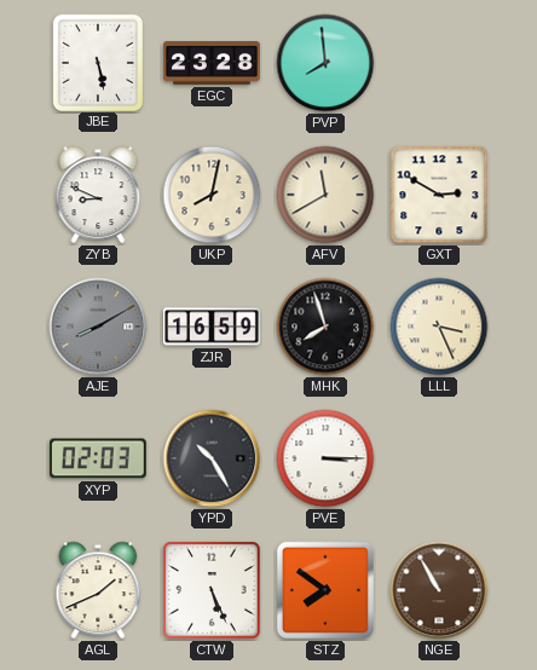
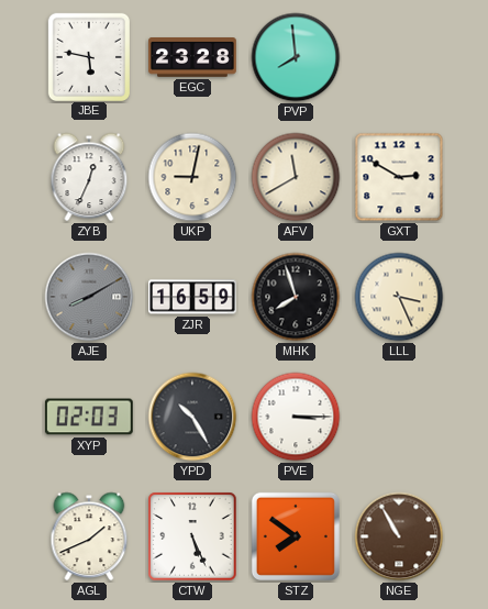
JBE: 5:28 -> 5:47 (88, 56)
ZYB: 8:49 -> 12:34 (89, 177)
UKP: 8:02 -> 9:02 (192, 177)
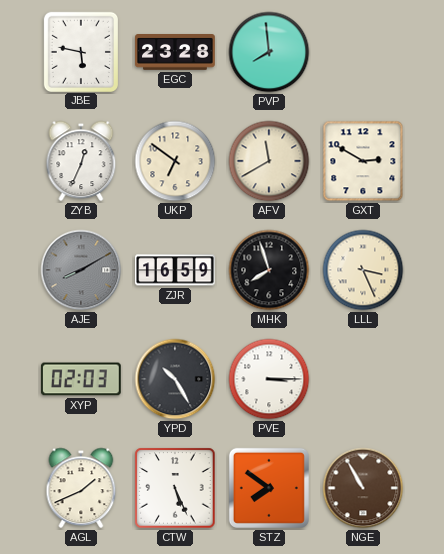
UKP: 9:02 -> 6:51 (175, 161)
